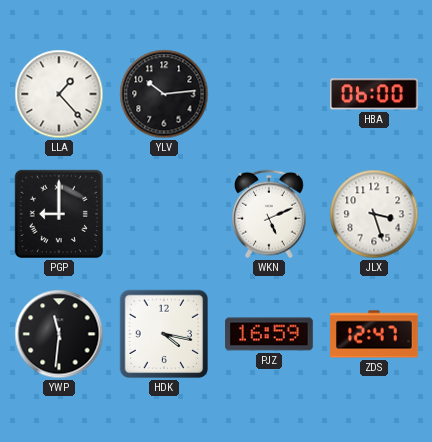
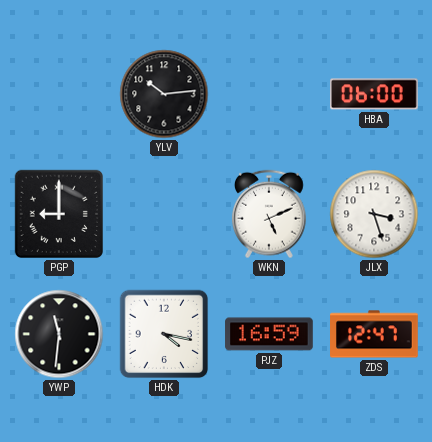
LLA: 1:23 -> none (59, 94)
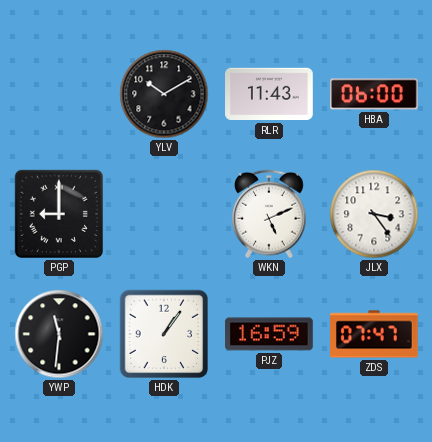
YLV: 10:14 -> 10:10 (164, 94)
RLR: none -> 11:43 (269, 94)
JLX: 3:27 -> 3:24 (374, 214)
HDK: 4:17 -> 1:06 (164, 334)
ZDS: 12:47 -> 07:47 (374, 334)
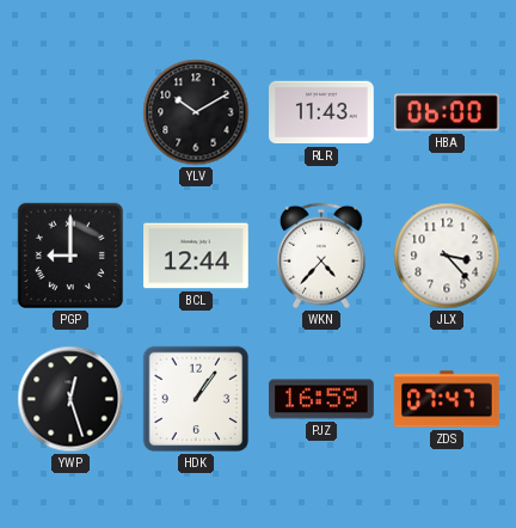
BCL: none -> 12:44 (196, 256)
WKN: 5:11 -> 4:37 (321, 256)
JLX: 3:24 -> 3:23 (447, 256)
YWP: 11:31 -> 12:27 (70, 399)
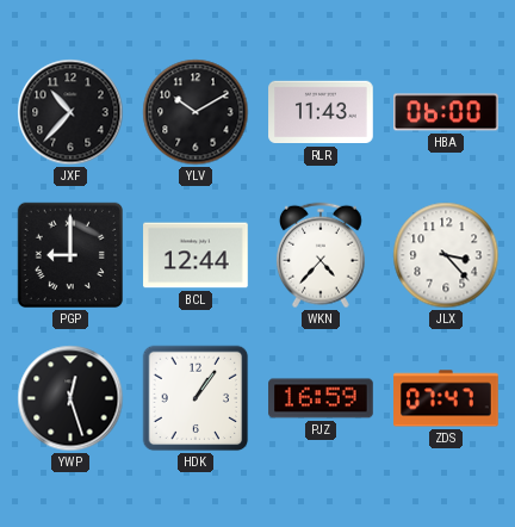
JXF: none -> 10:37 (70, 112)
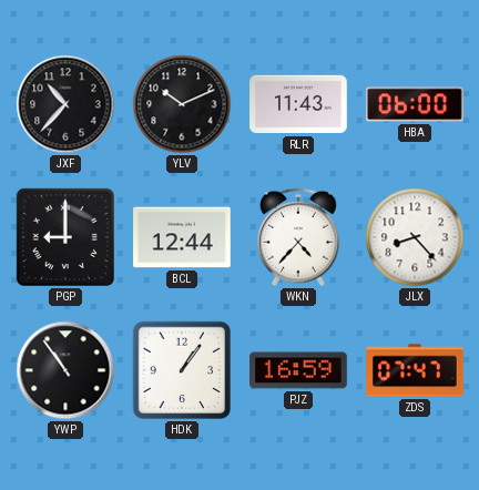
YLV: 10:10 -> 10:11 (182, 104)
JLX: 3:23 -> 8:23 (415, 237)
YWP: 12:27 -> 10:54 (65, 370)
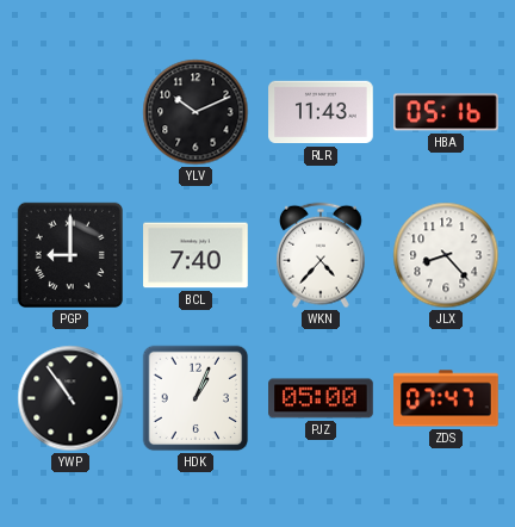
JXF: 10:37 -> none (65, 104)
HBA: 06:00 -> 05:16 (446, 112)
BCL: 12:44 -> 7:40 (196, 255)
HDK: 1:06 -> 1:04 (196, 398)
PJZ: 16:59 -> 05:00 (321, 398)
